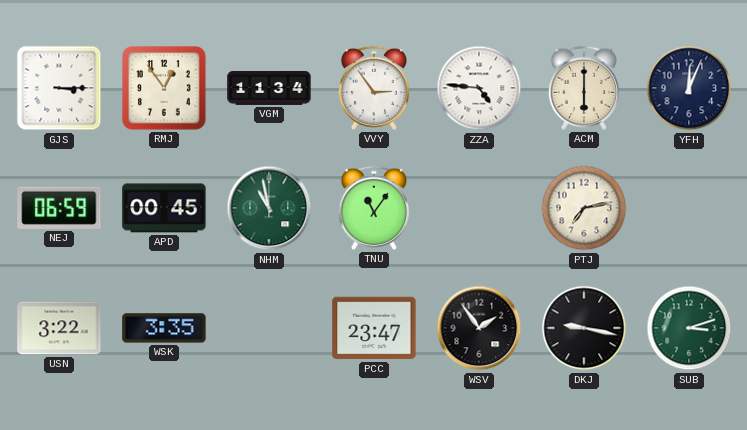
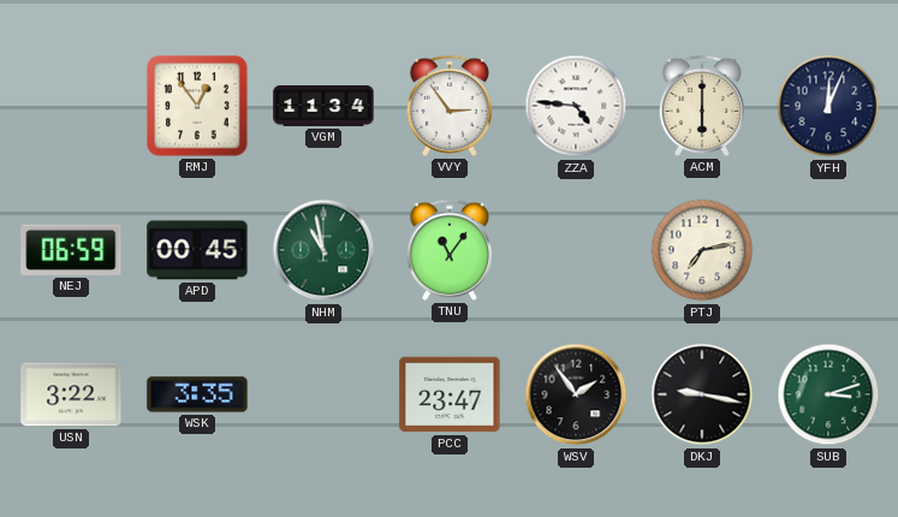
GJS: 3:15 -> none (59, 88)
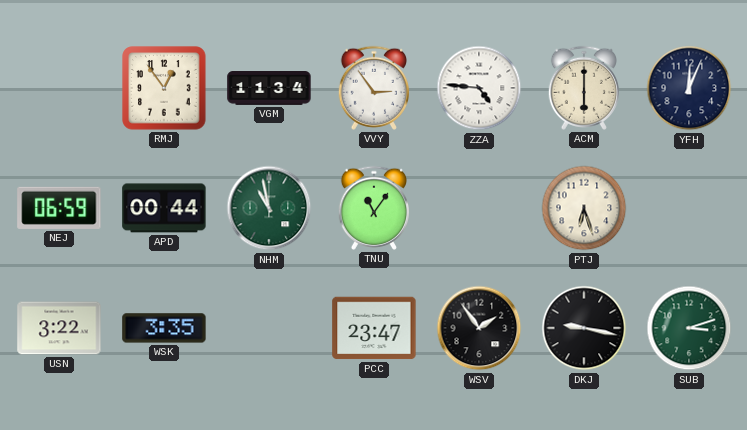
APD: 00:45 -> 00:44 (164, 208)
PTJ: 7:13 -> 6:27 (584, 208)
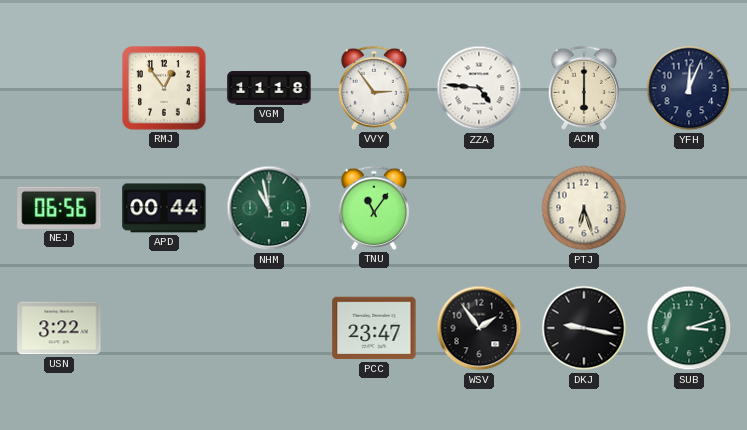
VGM: 11:34 -> 11:18 (269, 89)
NEJ: 06:59 -> 06:56 (59, 208)
WSK: 3:35 -> none (164, 328)
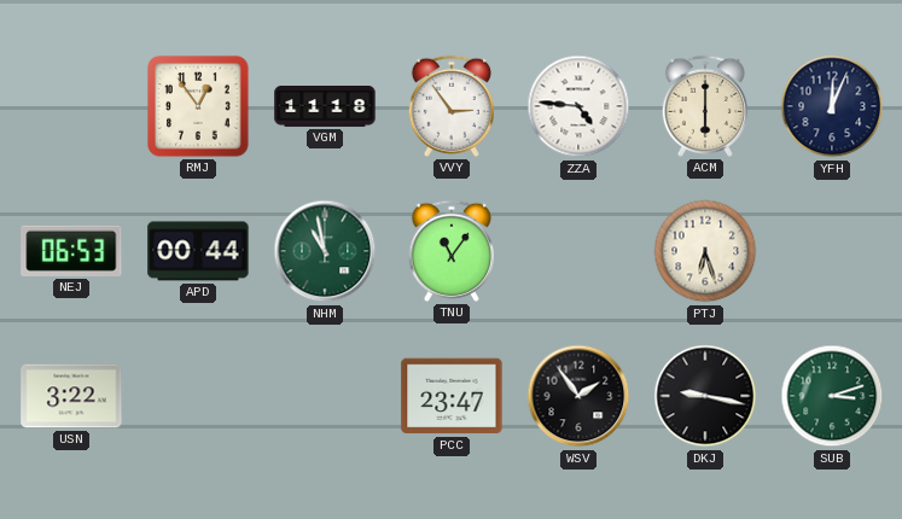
NEJ: 06:56 -> 06:53 (71, 251)
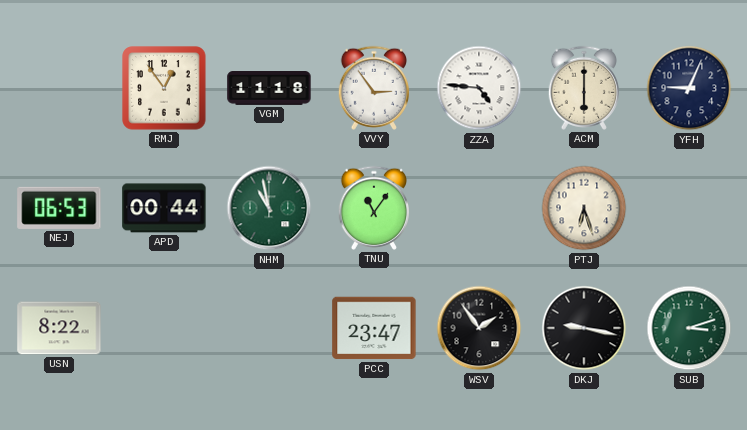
YFH: 12:04 -> 9:04 (689, 88)
USN: 3:22 -> 8:22 (59, 328)
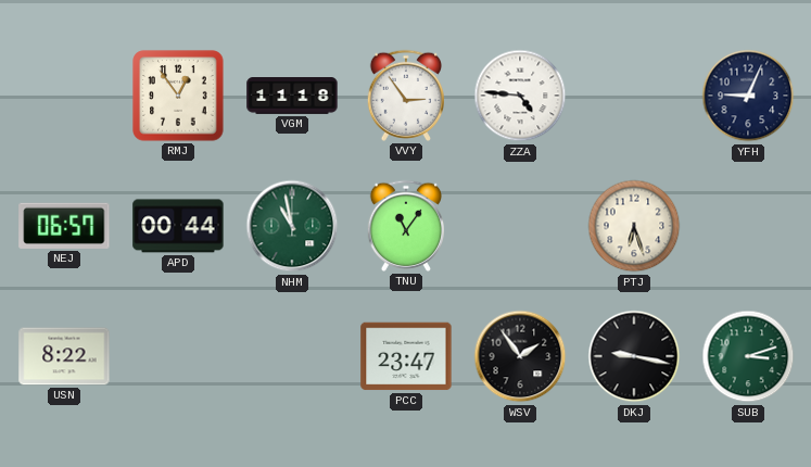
ACM: 6:00 -> none (583, 88)
NEJ: 06:53 -> 06:57 (64, 226)
